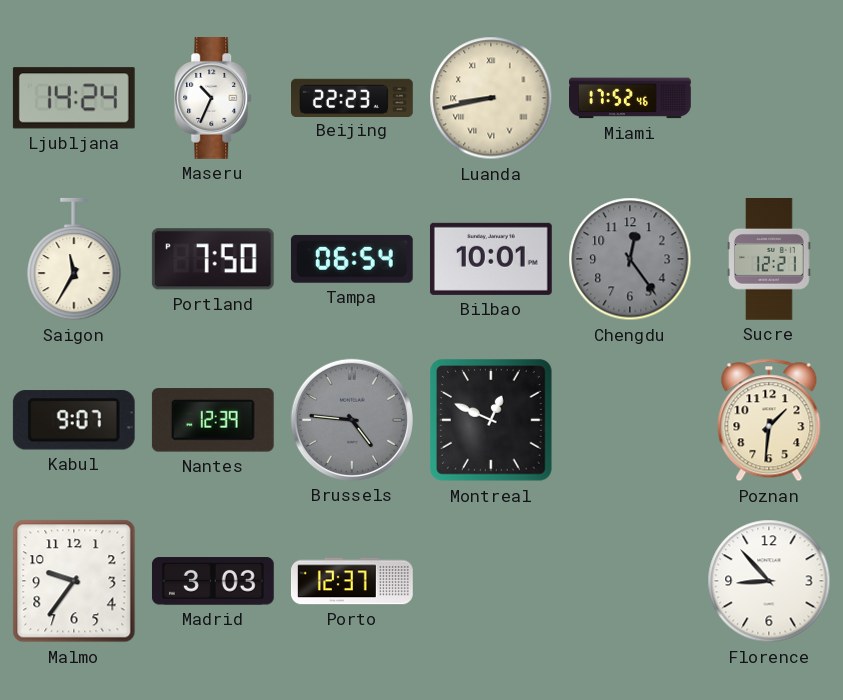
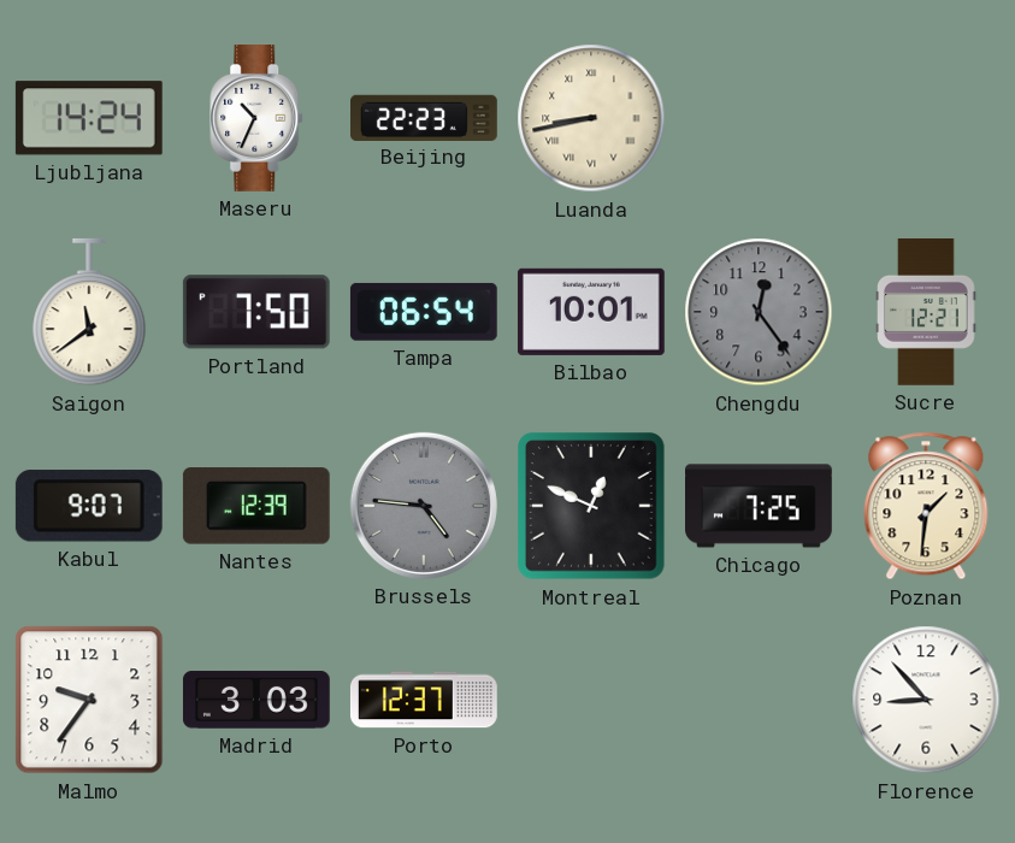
Miami: 17:52 -> none (631, 98)
Saigon: 11:35 -> 11:39 (89, 312)
Chicago: none -> 7:25 (760, 506)
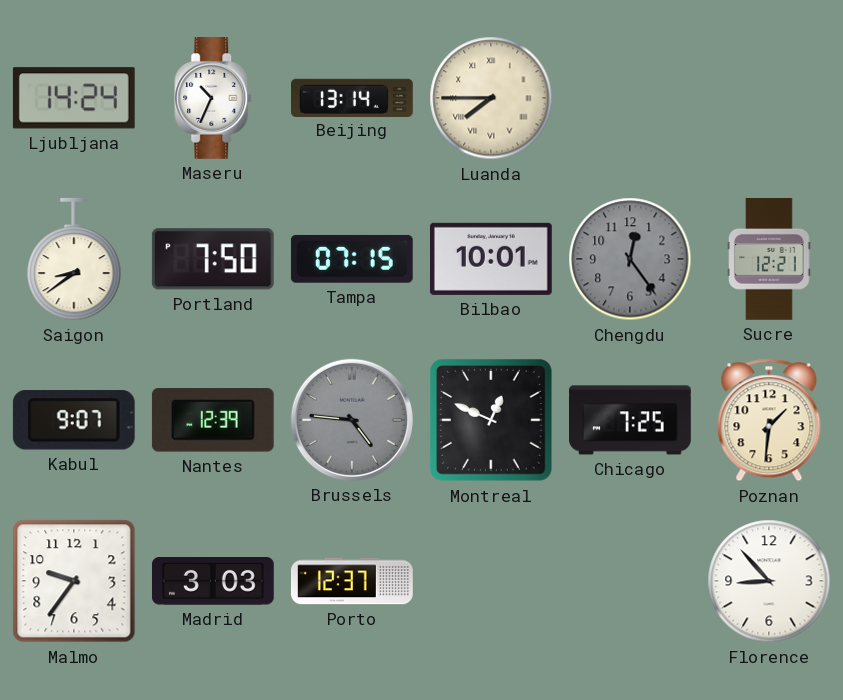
Beijing: 22:23 -> 13:14 (353, 97)
Luanda: 8:43 -> 7:45 (491, 98)
Saigon: 11:39 -> 8:39 (74, 259)
Tampa: 06:54 -> 07:15 (352, 259)
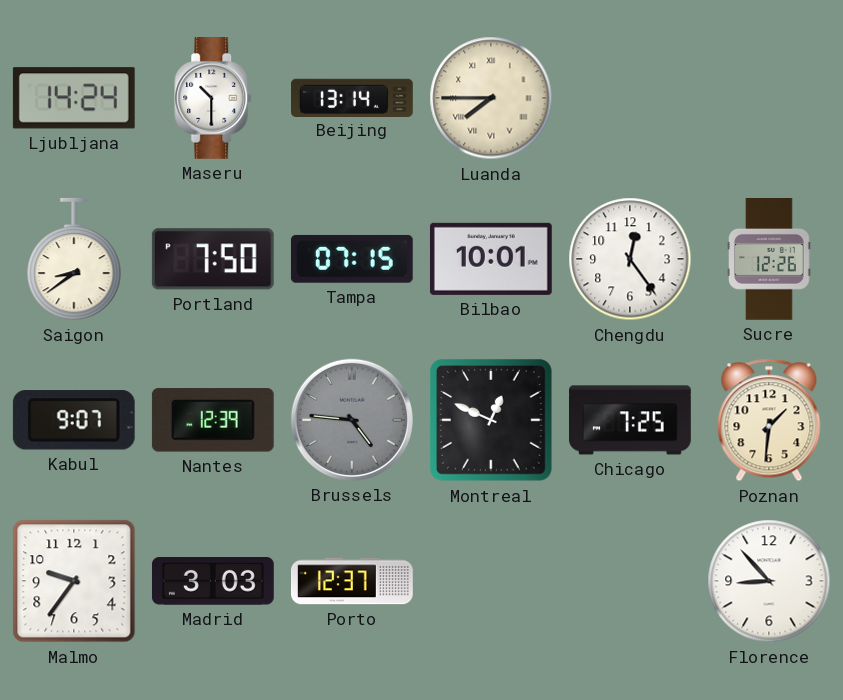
Maseru: 10:34 -> 10:30 (214, 99)
Chengdu dial: grey -> white (630, 259)
Sucre: 12:21 -> 12:26 (770, 260)
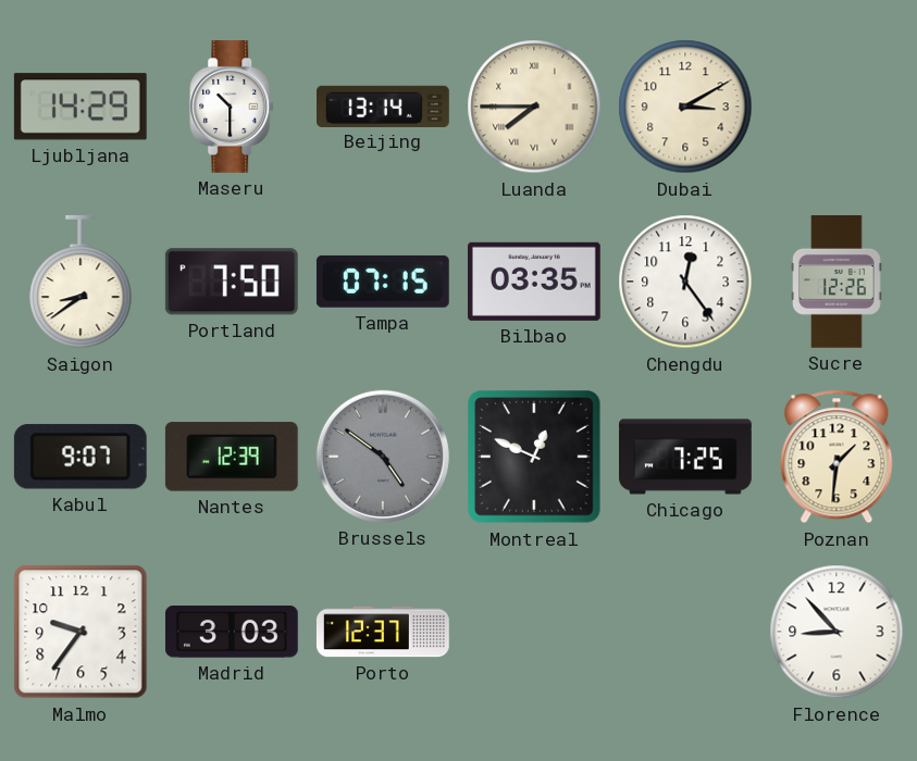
Ljubljana: 14:24 -> 14:29 (80, 107)
Dubai: none -> 3:10 (685, 107)
Bilbao: 10:01 -> 03:35 (534, 282)
Brussels: 4:46 -> 4:51 (383, 457)
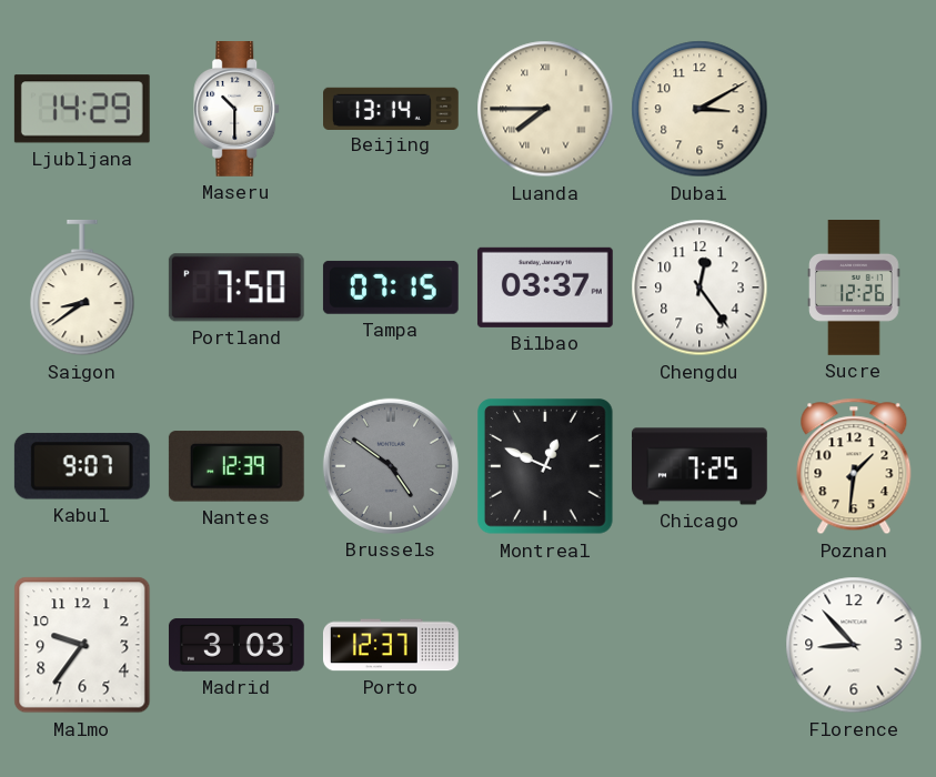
Bilbao: 03:35 -> 03:37 (545, 287)
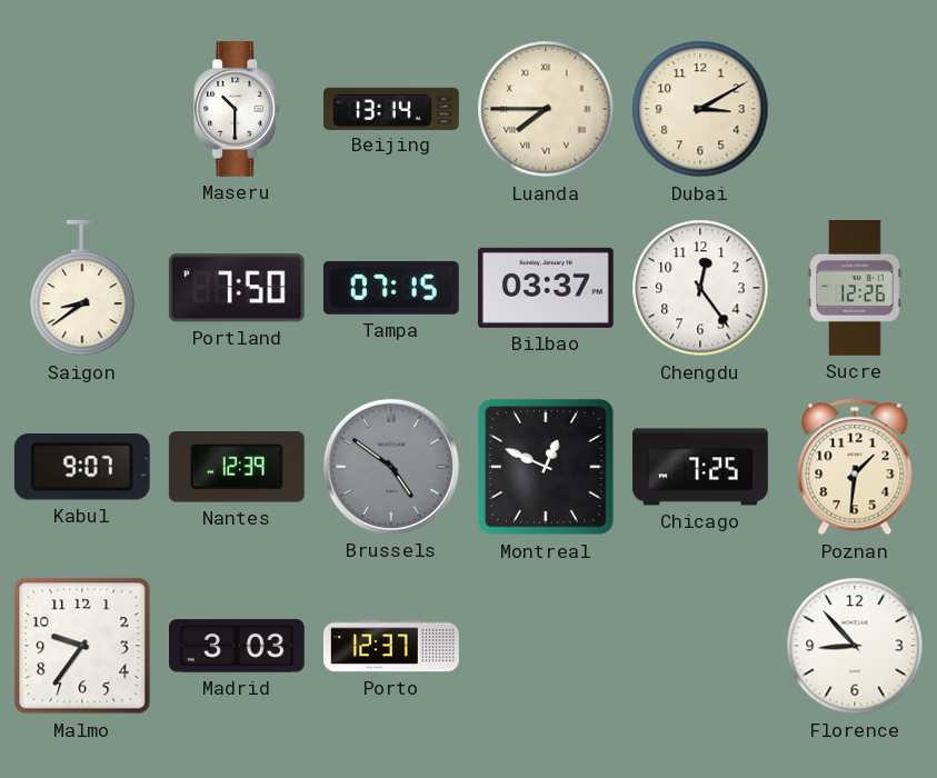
Ljubljana: 14:29 -> none (82, 109)
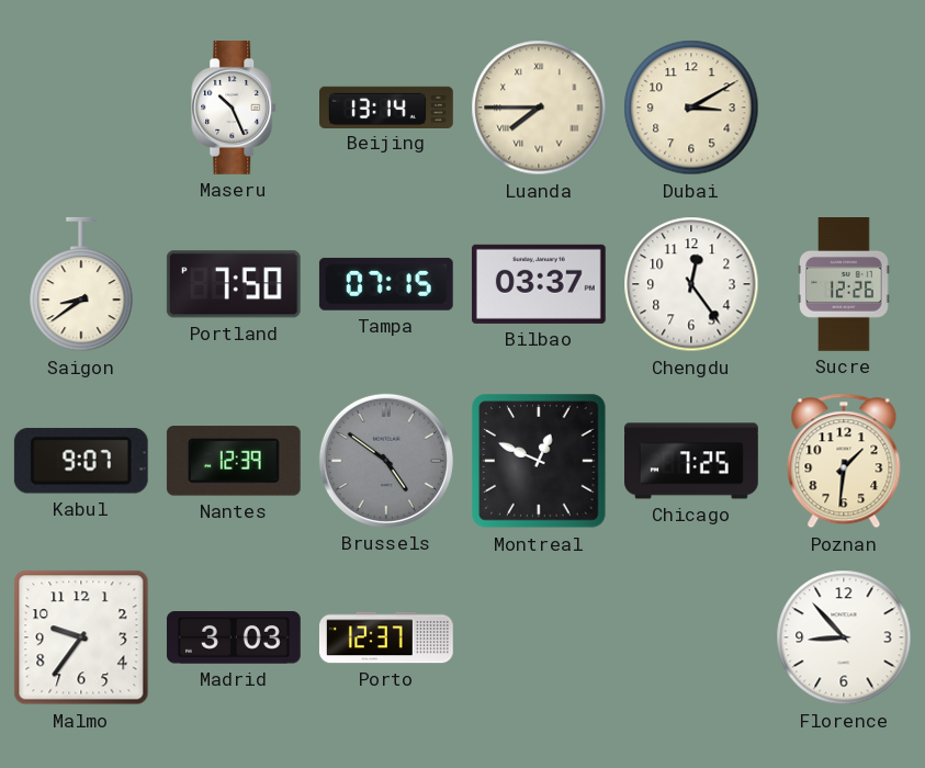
Maseru: 10:30 -> 10:26 (235, 109)
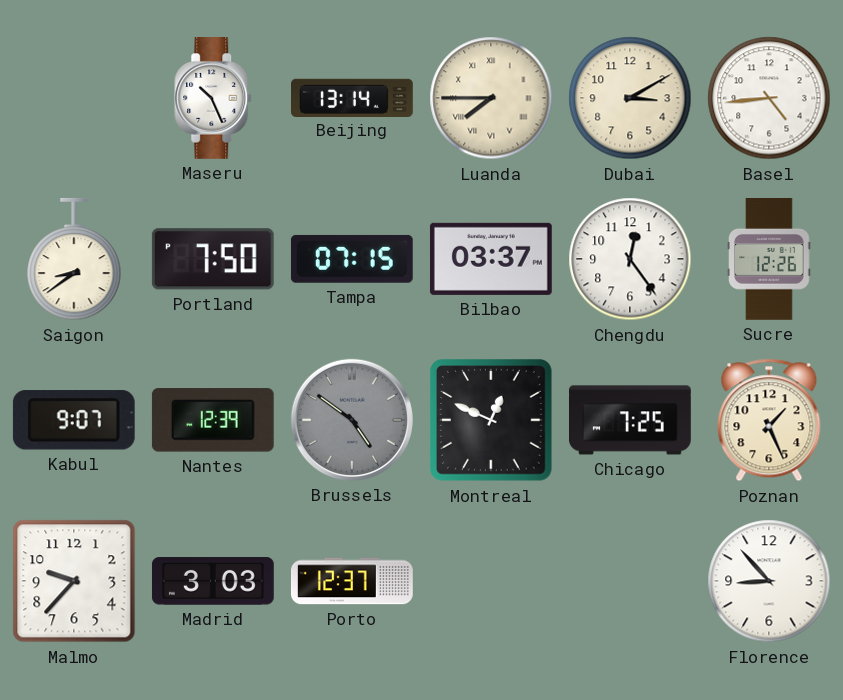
Basel: none -> 4:44 (769, 98)
Poznan: 1:31 -> 1:26 (769, 420)
Malmo: 9:36 -> 9:37 (74, 581)
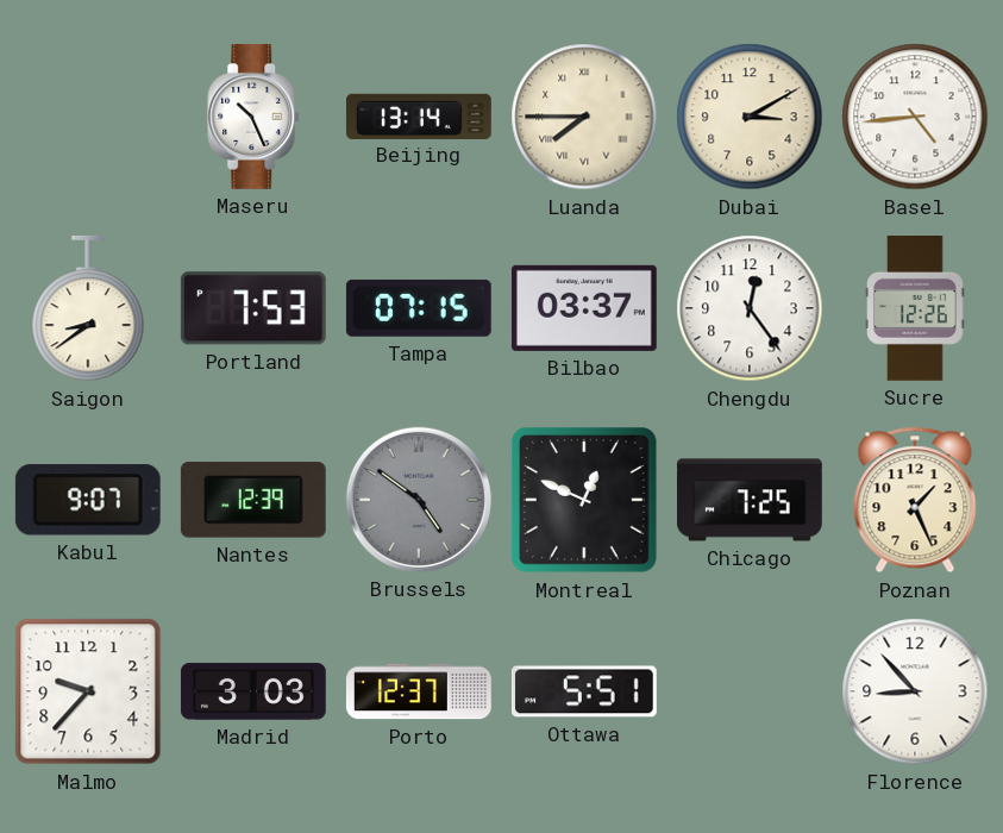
Portland: 7:50 -> 7:53 (253, 308)
Ottawa: none -> 5:51 (584, 691)
